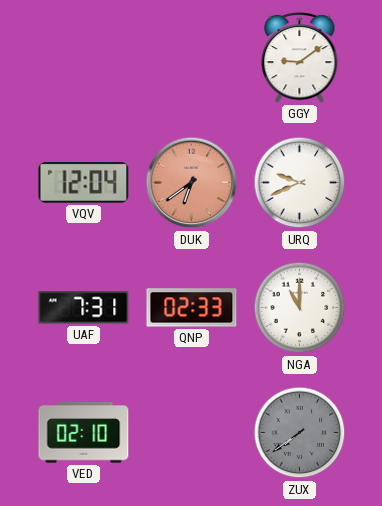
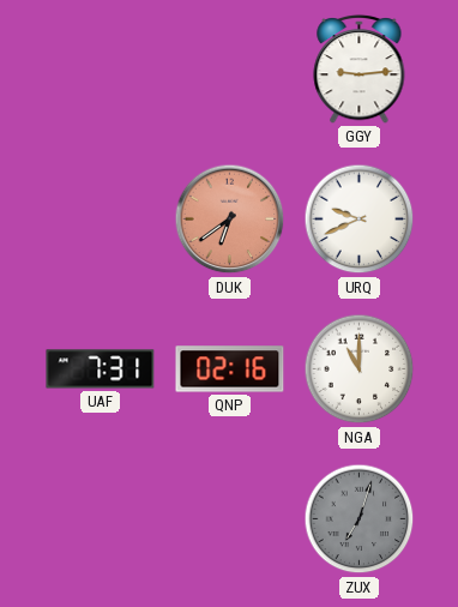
GGY: 9:09 -> 9:14 (360, 68)
VQV: 12:04 -> none (84, 183)
QNP: 02:33 -> 02:16 (230, 369)
VED: 02:10 -> none (84, 433)
ZUX: 7:39 -> 7:03 (360, 519)
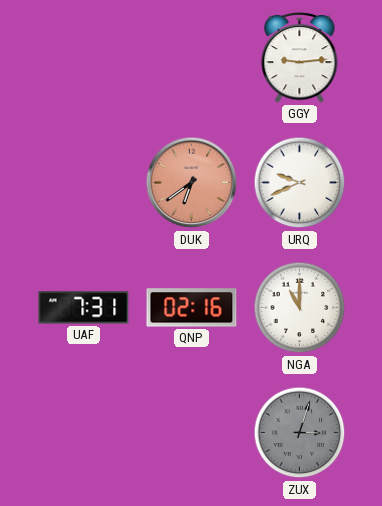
ZUX: 7:03 -> 3:03 (300, 433)
